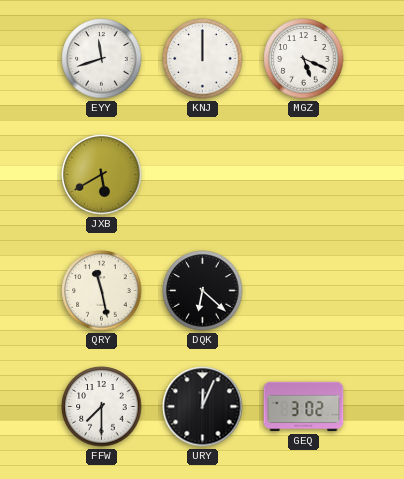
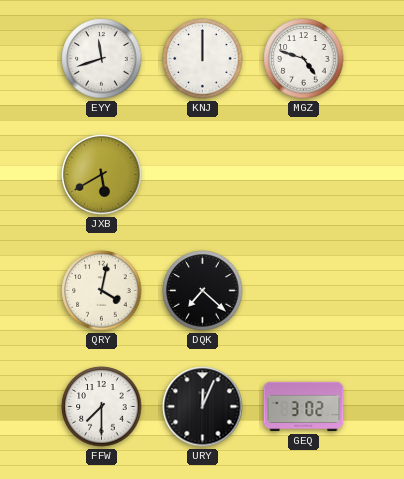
MGZ: 5:19 -> 4:48 (304, 59)
QRY: 11:28 -> 4:02 (102, 291)
DQK: 6:22 -> 7:22 (203, 291)
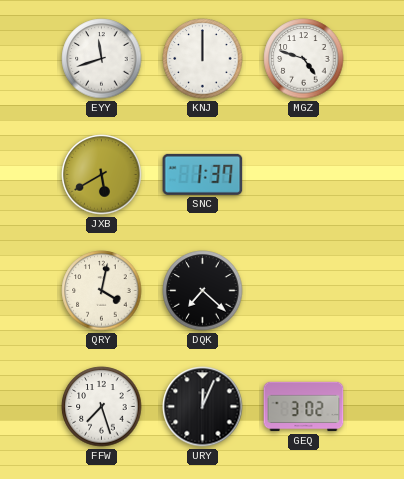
SNC: none -> 1:37 (203, 174)
FFW: 7:30 -> 7:27 (102, 407)
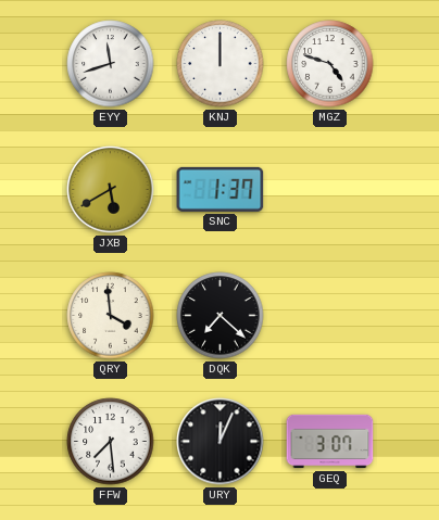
QRY: 4:02 -> 3:59 (111, 316)
FFW: 7:27 -> 7:29 (111, 442)
GEQ: 3:02 -> 3:07 (330, 442)
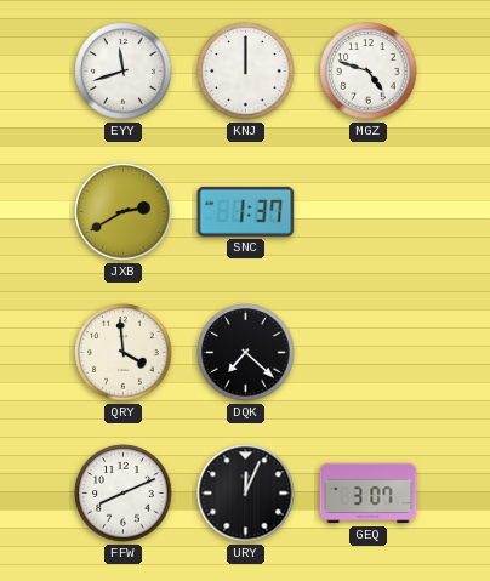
JXB: 5:40 -> 2:40 (124, 212)
FFW: 7:29 -> 8:11 (124, 494)
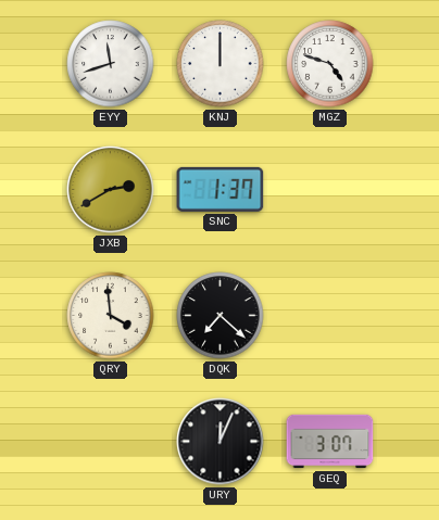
FFW: 8:11 -> none (124, 494)
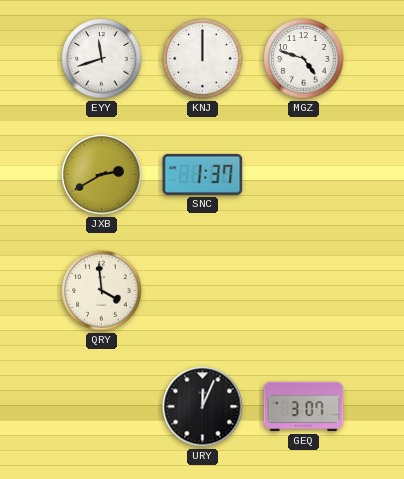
DQK: 7:22 -> none (221, 316)
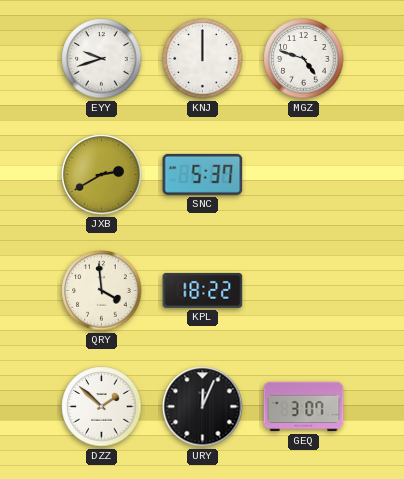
EYY: 11:42 -> 9:42 (102, 59)
SNC: 1:37 -> 5:37 (203, 174)
KPL: none -> 18:22 (203, 290)
DZZ: none -> 1:52 (102, 407)
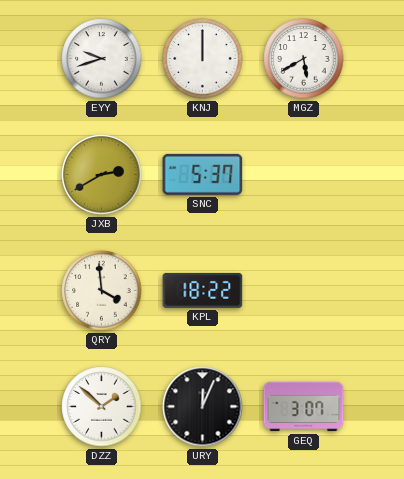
MGZ: 4:48 -> 5:40 (304, 59)
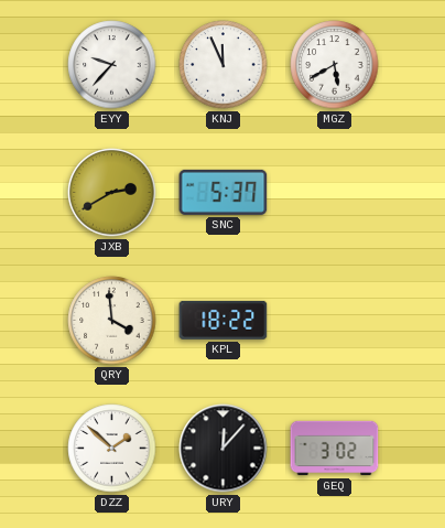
EYY: 9:42 -> 9:37 (112, 65)
KNJ: 12:00 -> 11:56 (224, 65)
URY: 12:04 -> 12:07 (224, 449)
GEQ: 3:07 -> 3:02 (335, 449)
